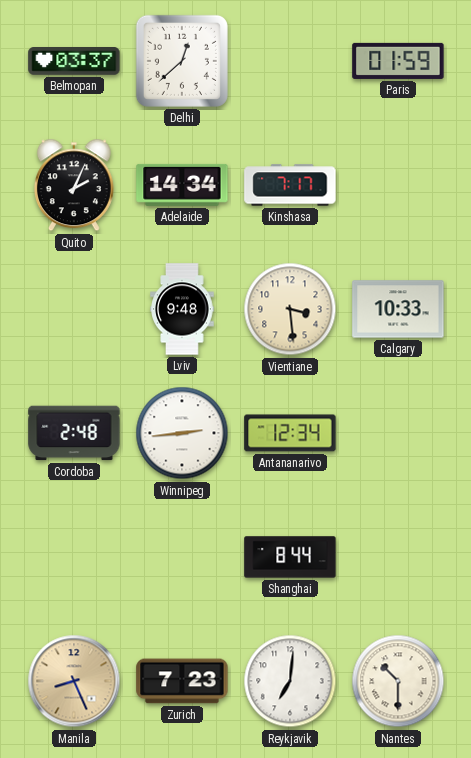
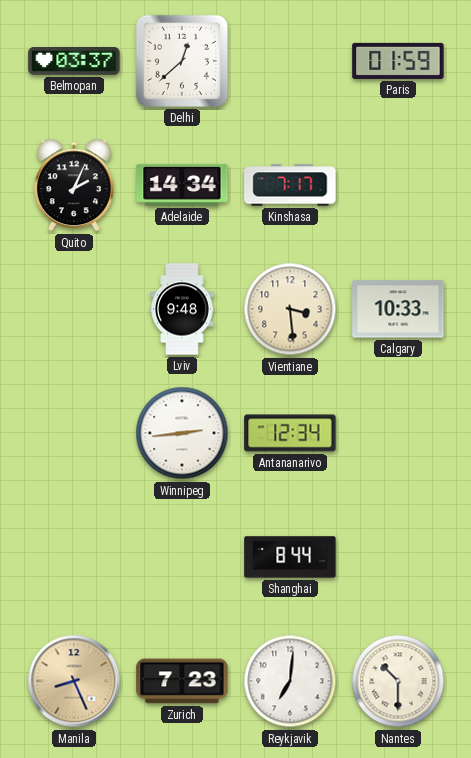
Cordoba: 2:48 -> none (74, 433)
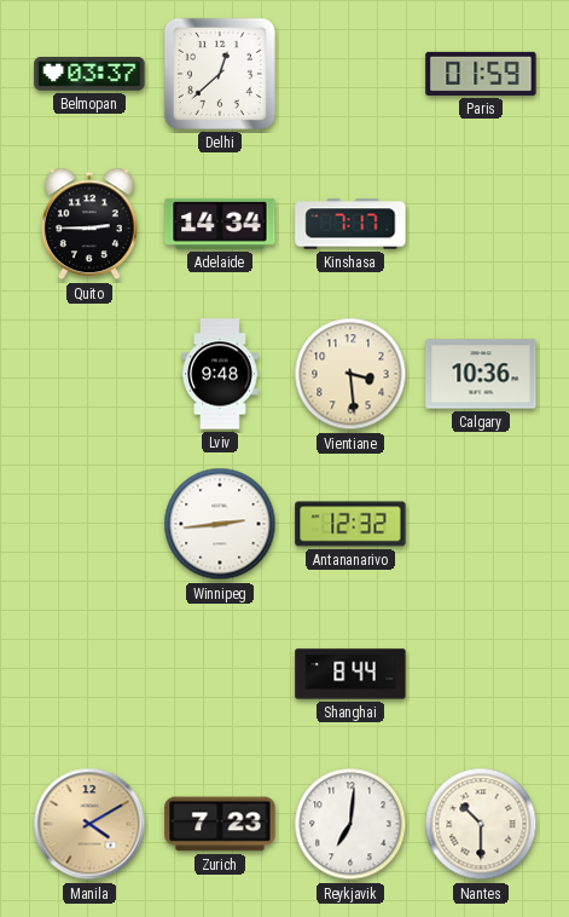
Quito: 2:04 -> 2:45 (89, 224)
Calgary: 10:33 -> 10:36 (481, 374)
Antananarivo: 12:34 -> 12:32 (350, 524)
Manila: 8:26 -> 4:10 (89, 824)
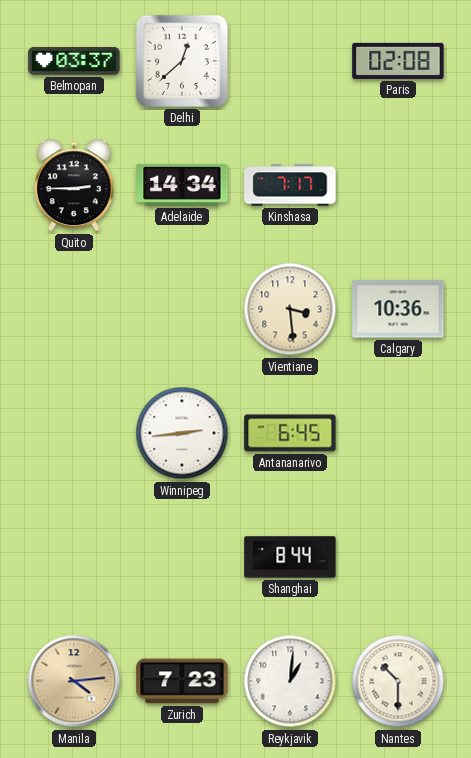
Paris: 01:59 -> 02:08 (398, 61)
Lviv: 9:48 -> none (220, 374)
Antananarivo: 12:32 -> 6:45 (290, 433)
Manila: 4:10 -> 4:14 (74, 681)
Reykjavik: 7:01 -> 1:01 (290, 681)
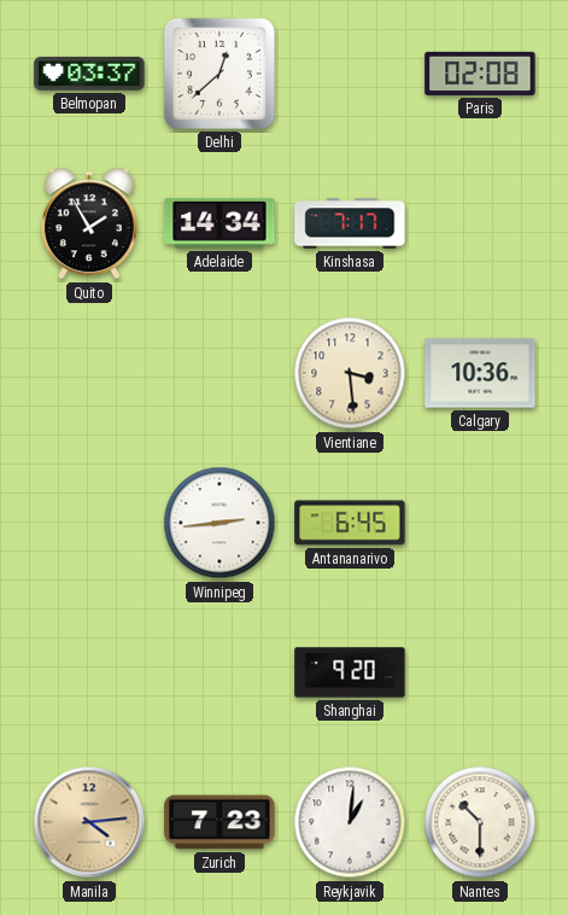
Quito: 2:45 -> 1:55 (89, 223)
Shanghai: 8:44 -> 9:20 (350, 672)
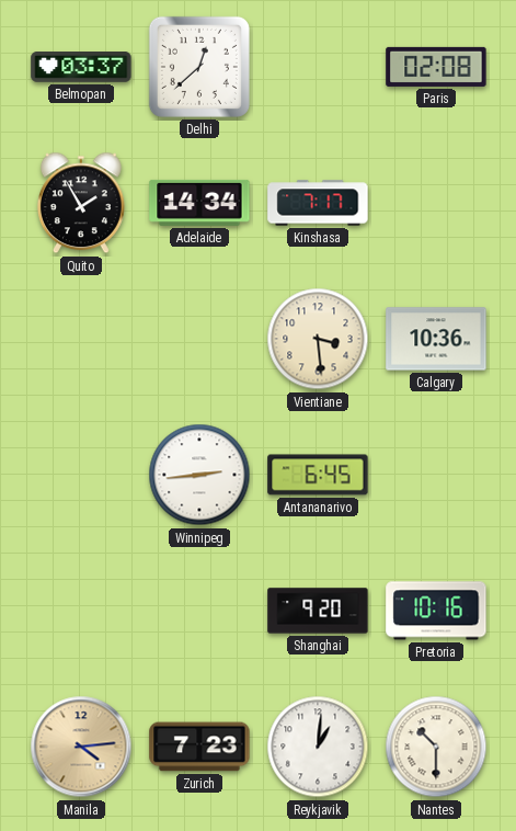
Pretoria: none -> 10:16 (436, 611)
